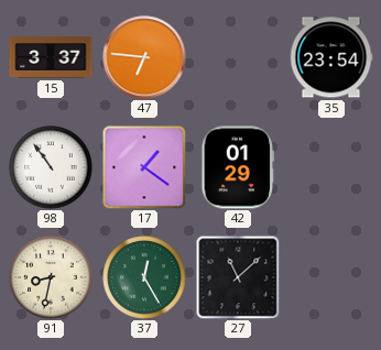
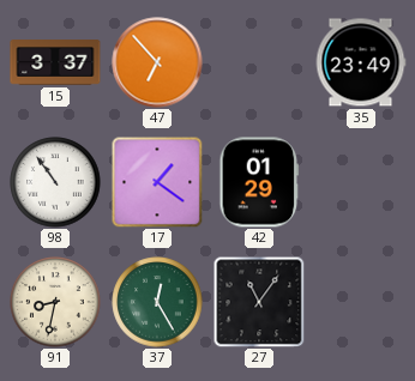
47: 6:46 -> 6:53 (157, 62)
35: 23:54 -> 23:49 (361, 62)
27: 11:08 -> 11:06 (259, 302)
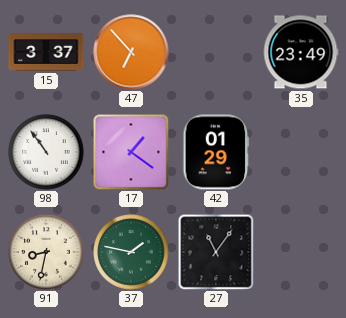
37: 12:25 -> 1:47 (131, 252)
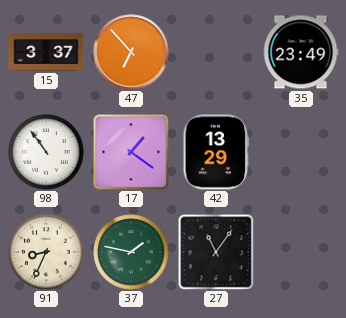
42: 01:29 -> 13:29 (216, 152)
91: 8:32 -> 8:34 (46, 252)
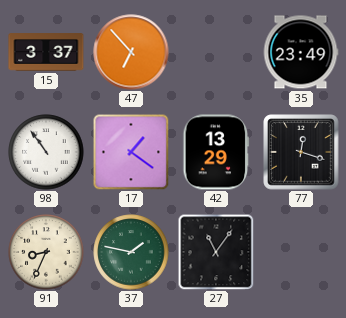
77: none -> 12:18 (301, 152)
